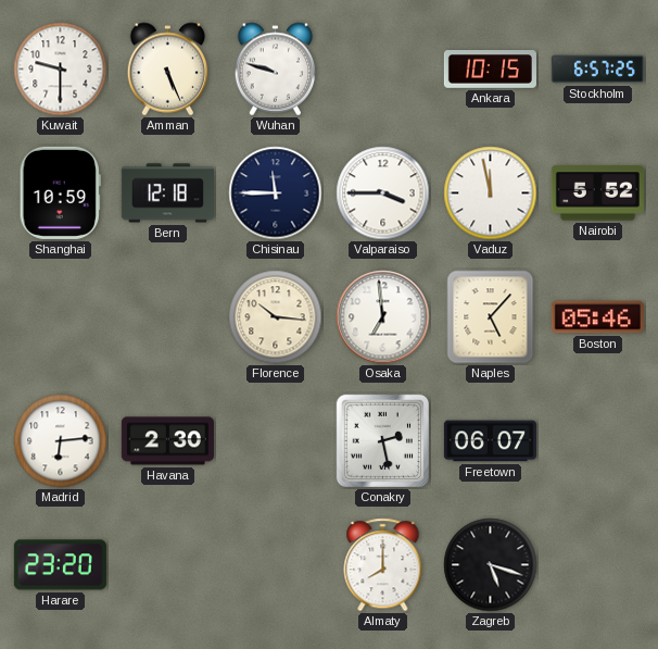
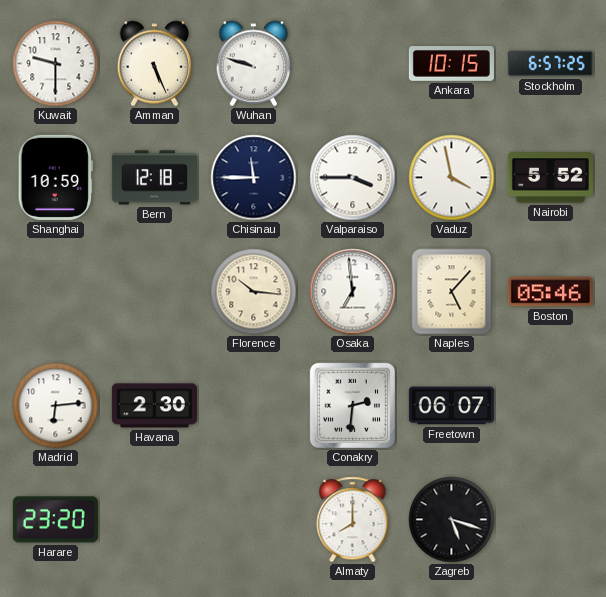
Vaduz: 11:58 -> 3:58 (452, 178)
Conakry: 2:28 -> 2:31 (352, 405)
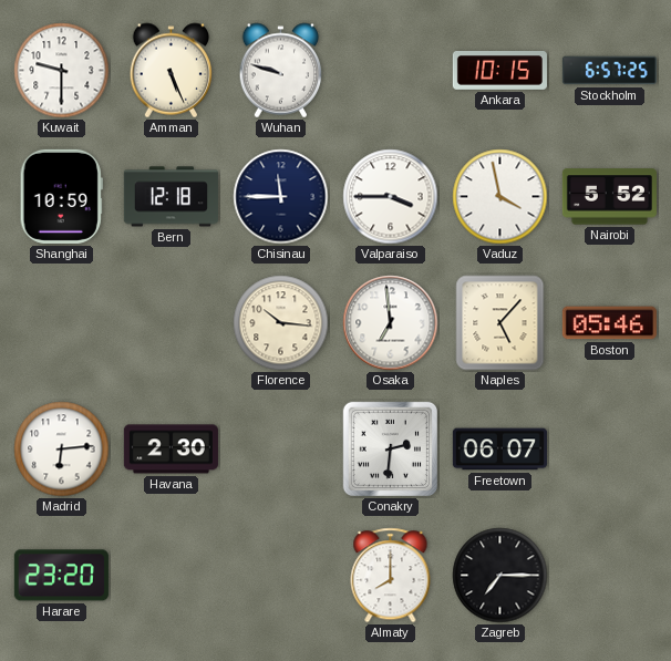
Zagreb: 5:18 -> 7:15 (500, 576)
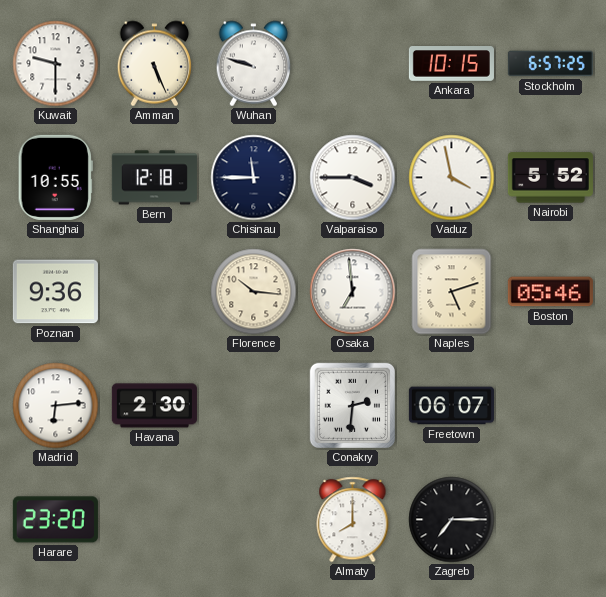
Shanghai: 10:59 -> 10:55 (55, 177)
Poznan: none -> 9:36 (55, 292)
Naples: 5:07 -> 5:12 (452, 292)
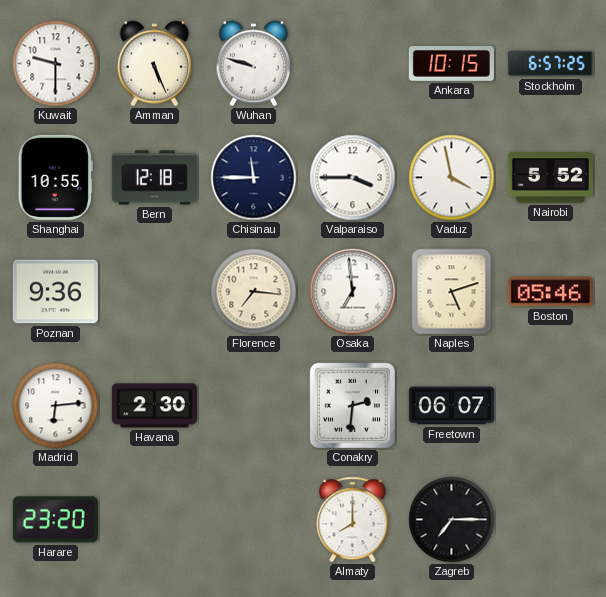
Florence: 10:16 -> 7:16 (254, 292)
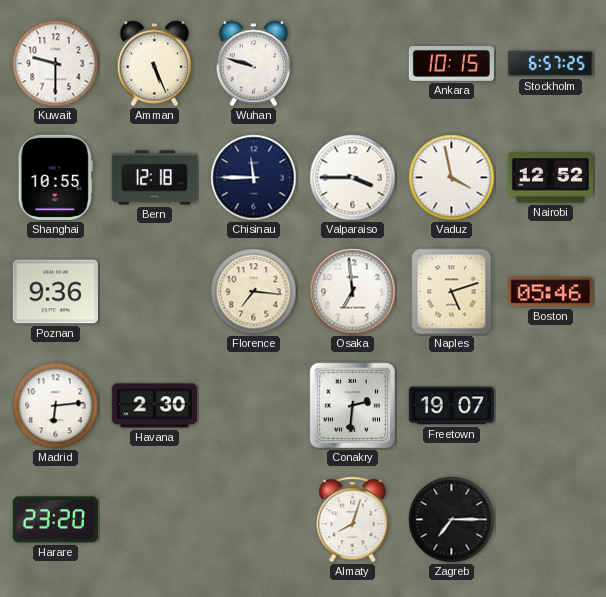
Nairobi: 5:52 -> 12:52 (550, 178)
Freetown: 06:07 -> 19:07 (451, 406)
Almaty: 8:00 -> 8:03 (353, 520)
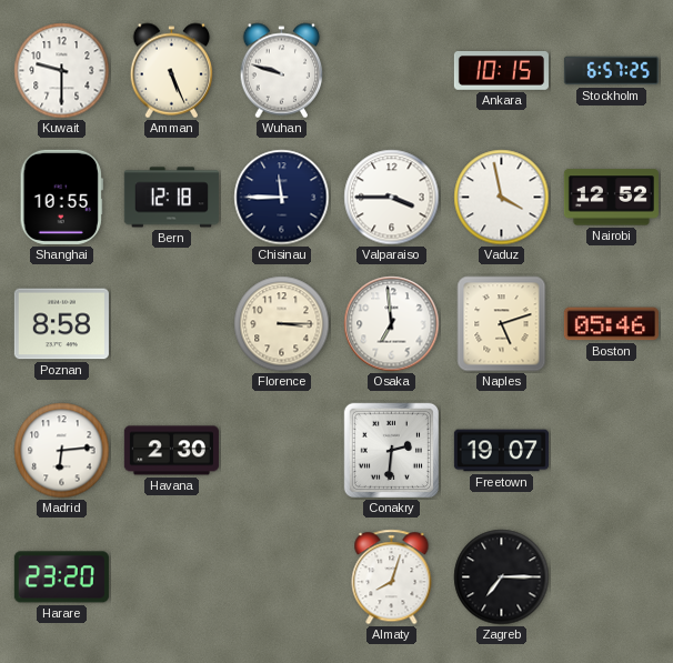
Poznan: 9:36 -> 8:58 (61, 324)
Florence: 7:16 -> 3:15 (282, 324)
